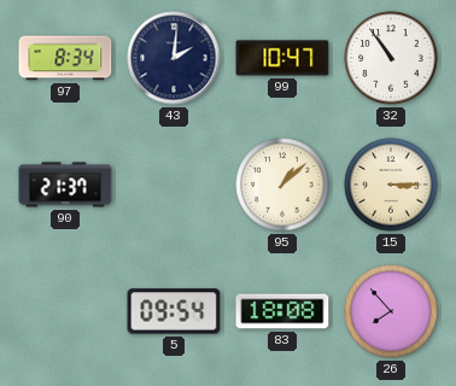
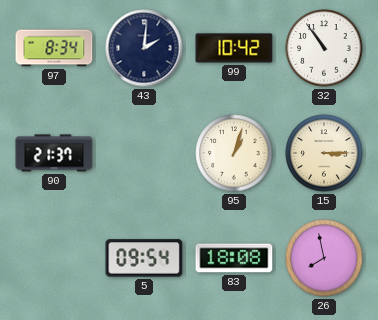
99: 10:47 -> 10:42 (234, 48)
95: 1:08 -> 1:03 (234, 153)
26: 7:53 -> 7:58 (324, 258)
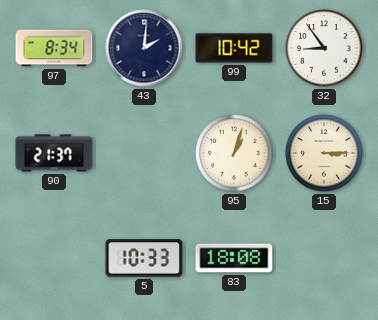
32: 10:54 -> 8:54 (324, 48)
5: 09:54 -> 10:33 (144, 258)
26: 7:58 -> none (324, 258)
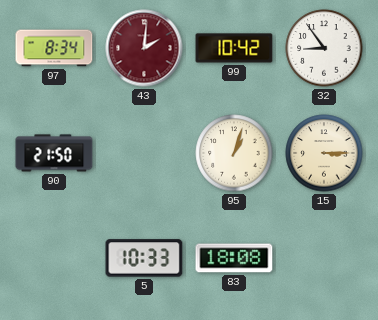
43 dial: navy -> burgundy (144, 48)
90: 21:37 -> 21:50 (54, 153)
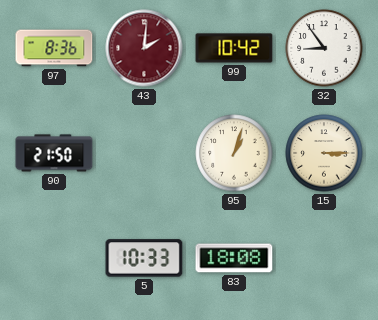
97: 8:34 -> 8:36 (54, 48)
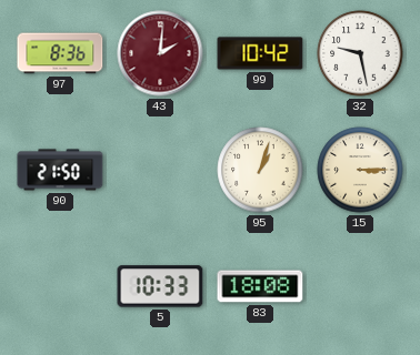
32: 8:54 -> 9:28 (360, 53)
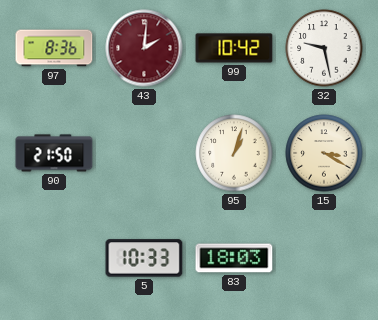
15: 3:15 -> 3:20 (324, 153)
83: 18:08 -> 18:03 (234, 258)
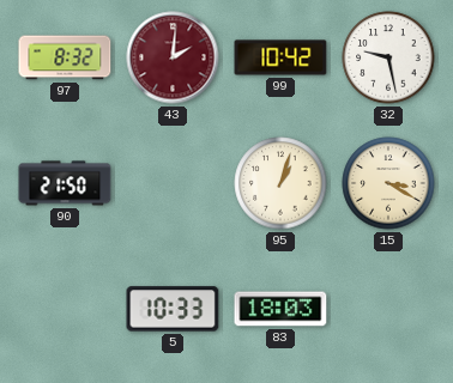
97: 8:36 -> 8:32 (65, 57)
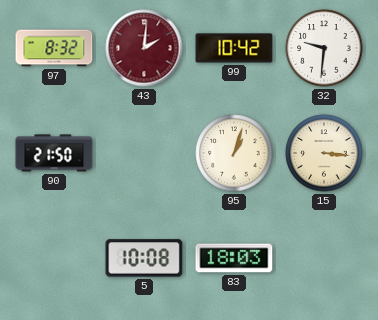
32: 9:28 -> 9:31 (324, 48)
15: 3:20 -> 3:16 (324, 153)
5: 10:33 -> 10:08 (144, 258)
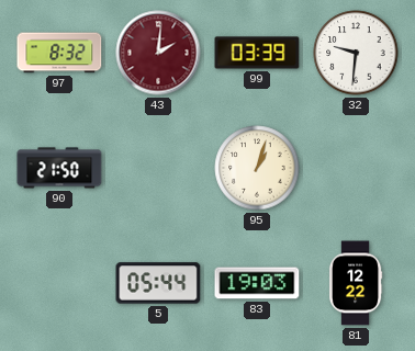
99: 10:42 -> 03:39 (257, 53)
15: 3:16 -> none (324, 153)
5: 10:08 -> 05:44 (158, 283)
83: 18:03 -> 19:03 (257, 283)
81: none -> 12:22 (356, 283)
